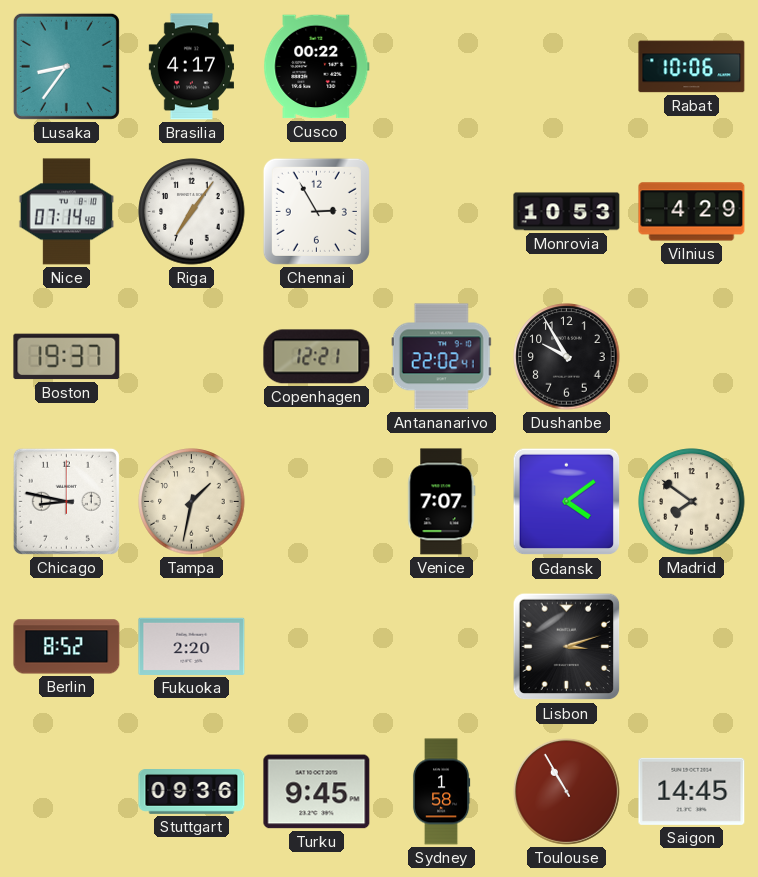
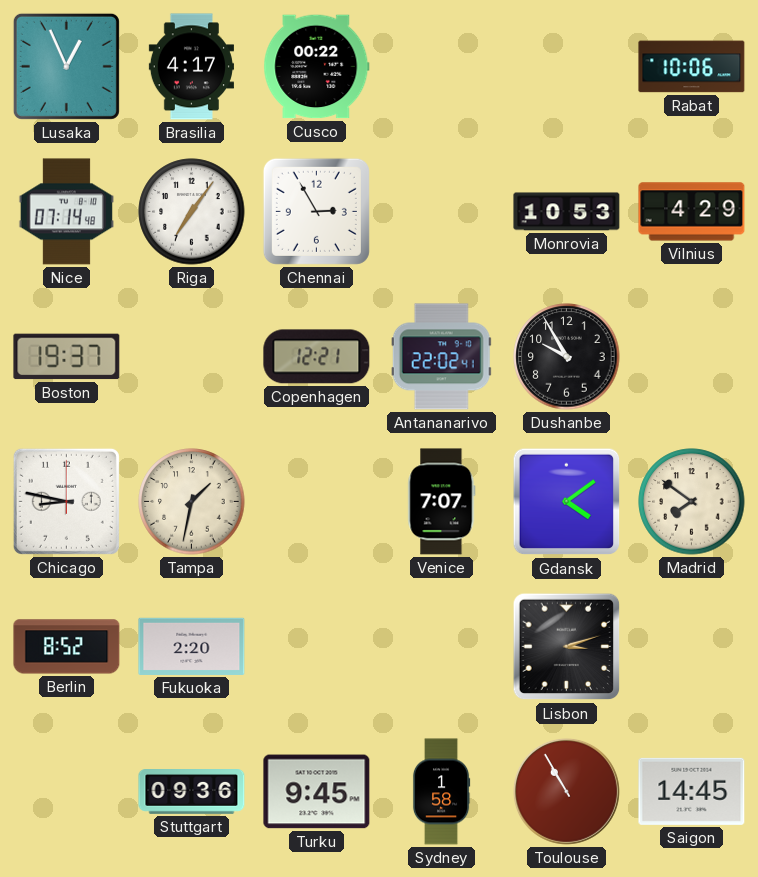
Lusaka: 8:36 -> 12:56 (66, 66)
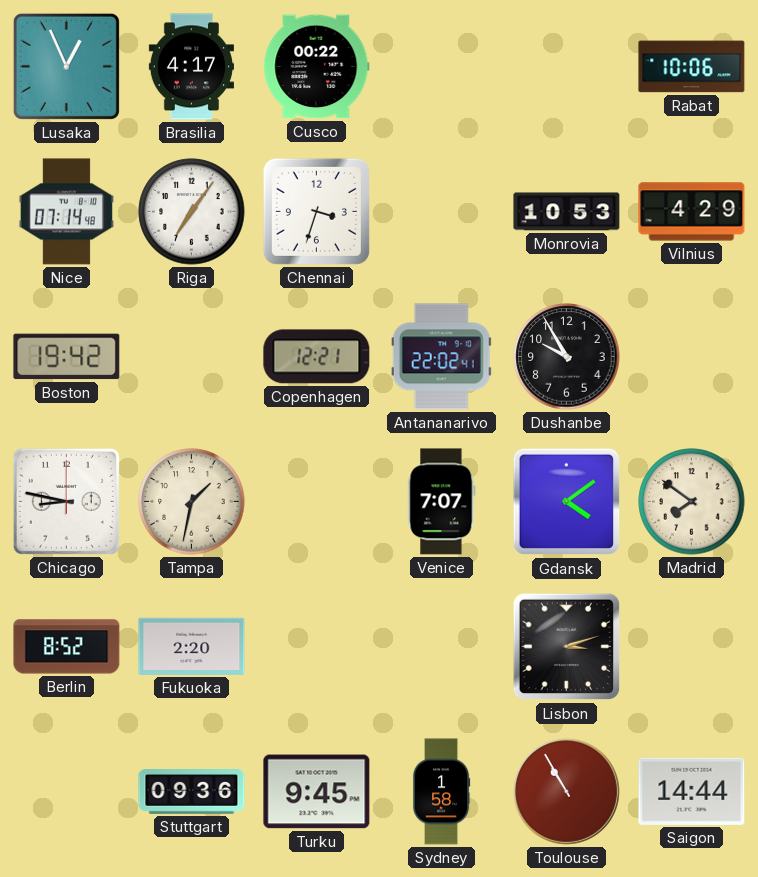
Chennai: 2:55 -> 3:33 (316, 211)
Boston: 19:37 -> 19:42 (67, 357)
Saigon: 14:45 -> 14:44 (692, 791)
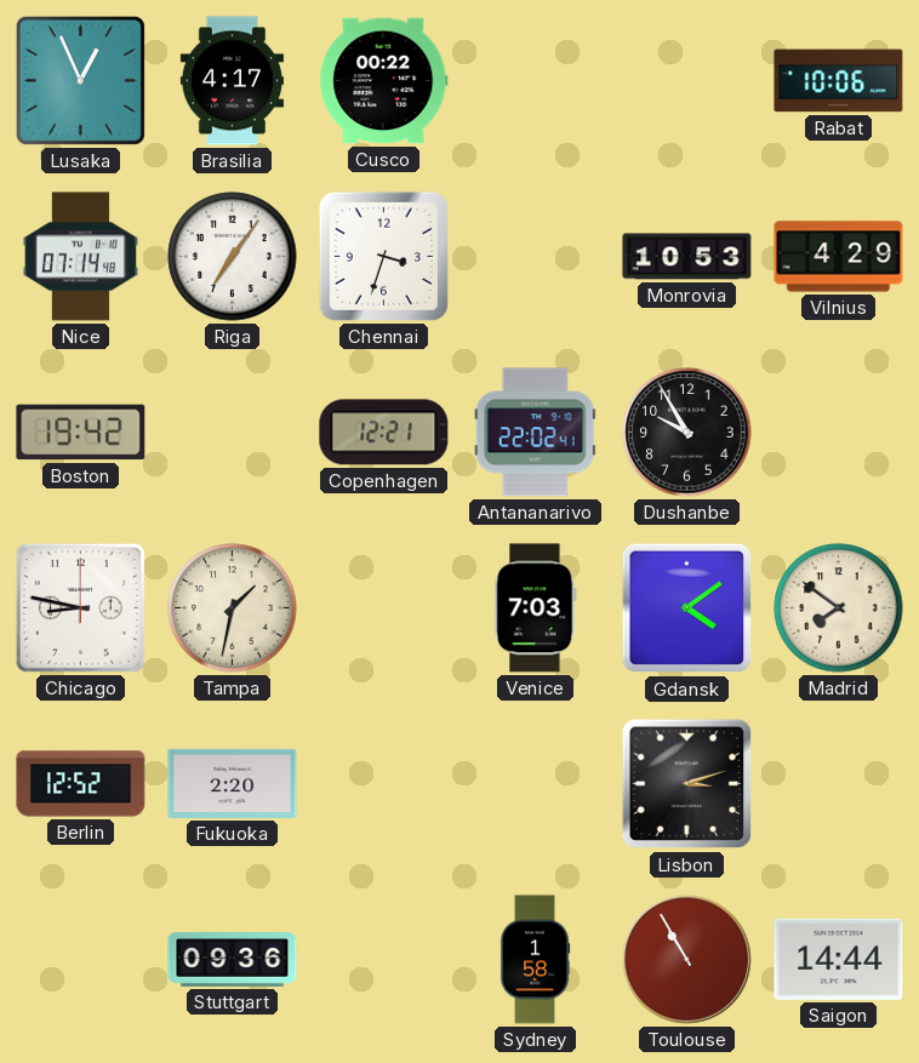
Venice: 7:07 -> 7:03 (536, 608)
Berlin: 8:52 -> 12:52 (81, 784)
Turku: 9:45 -> none (317, 792)
